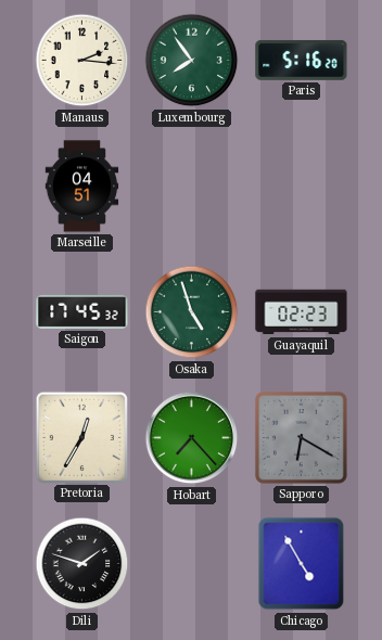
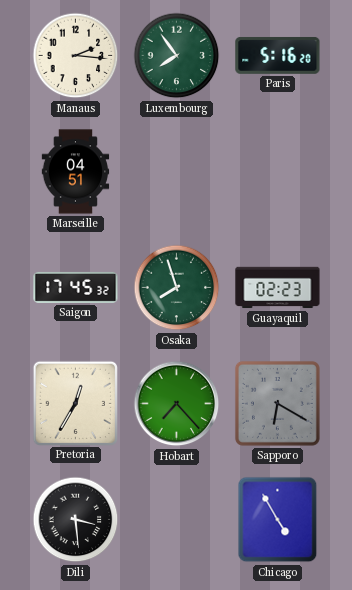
Osaka: 4:57 -> 7:57 (177, 288)
Dili: 1:48 -> 3:29 (76, 520)
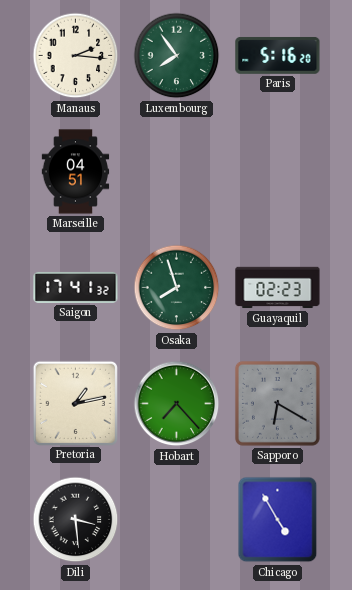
Saigon: 17:45 -> 17:41 (76, 287)
Pretoria: 12:35 -> 1:13 (75, 403)
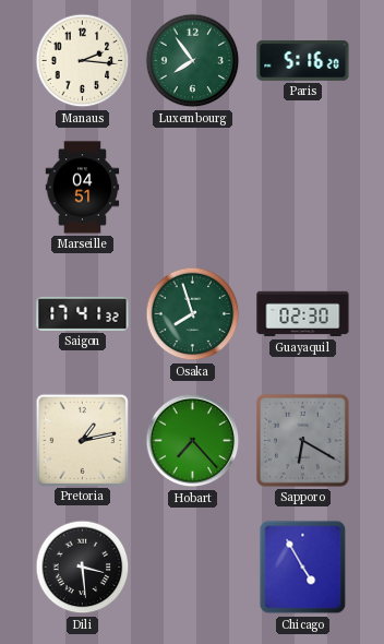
Guayaquil: 02:23 -> 02:30 (303, 314)
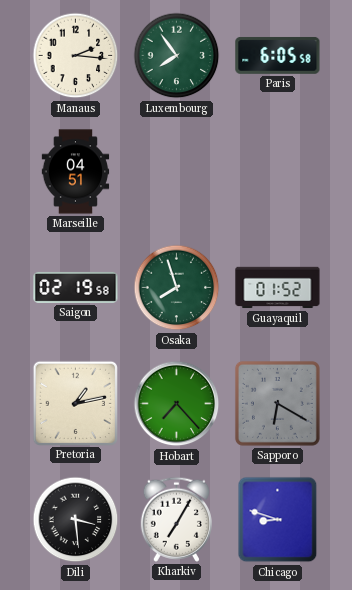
Paris: 5:16 -> 6:05 (278, 55)
Saigon: 17:41 -> 02:19 (76, 287)
Guayaquil: 02:30 -> 01:52 (278, 288)
Kharkiv: none -> 7:05 (176, 519)
Chicago: 4:55 -> 8:48 (278, 520)
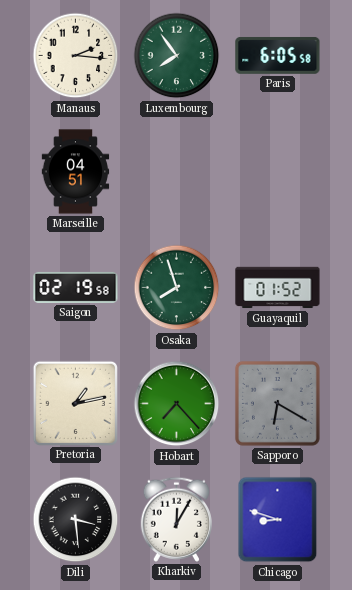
Kharkiv: 7:05 -> 12:05 (176, 519)
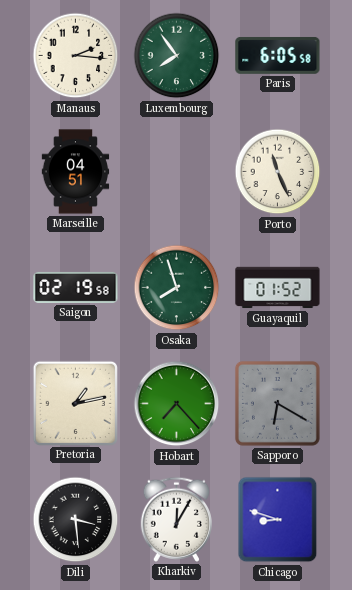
Porto: none -> 11:26 (278, 172)
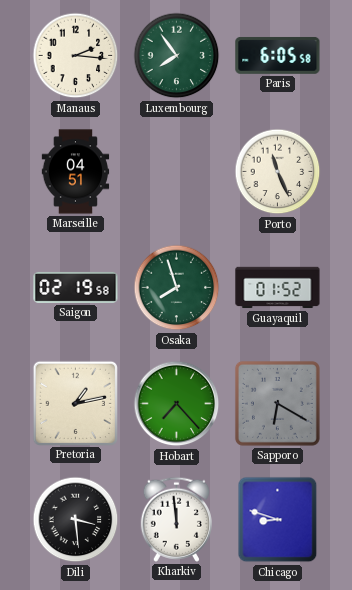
Kharkiv: 12:05 -> 11:59 (176, 519)
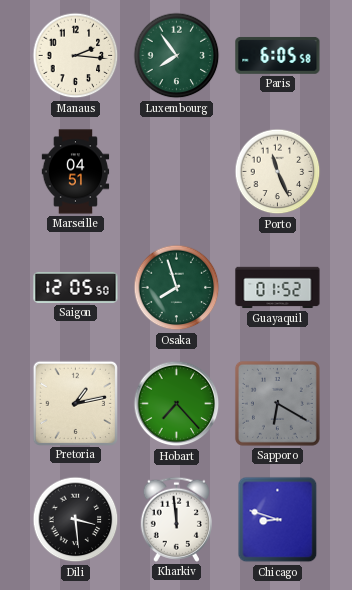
Saigon: 02:19 -> 12:05 (76, 287)
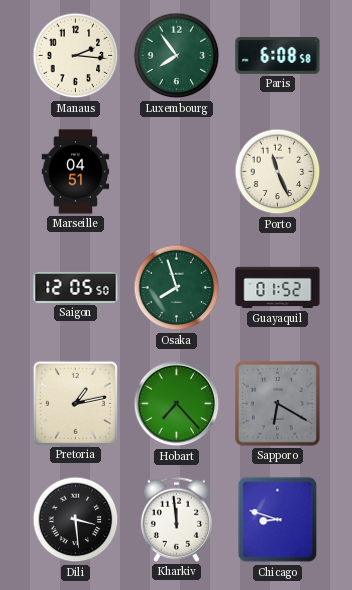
Paris: 6:05 -> 6:08 (278, 55)
